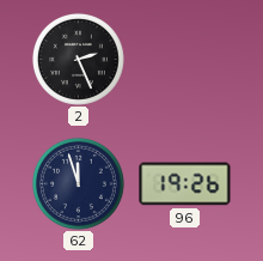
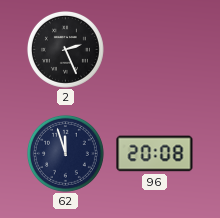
96: 19:26 -> 20:08 (155, 154)
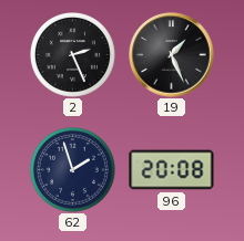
19: none -> 1:26 (172, 55)
62: 11:57 -> 1:57 (72, 169)
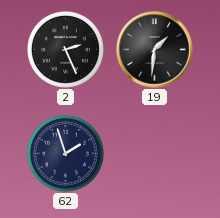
19: 1:26 -> 1:31 (155, 50)
96: 20:08 -> none (172, 170)
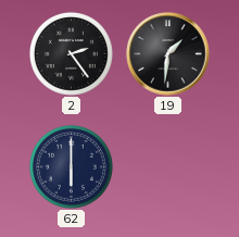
2: 2:26 -> 2:24 (71, 53)
62: 1:57 -> 6:00 (71, 166)
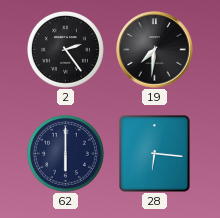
19: 1:31 -> 7:31 (155, 50)
28: none -> 6:16 (155, 154)
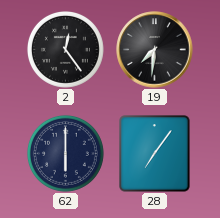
2: 2:24 -> 12:24 (65, 49)
28: 6:16 -> 7:06 (155, 154)
